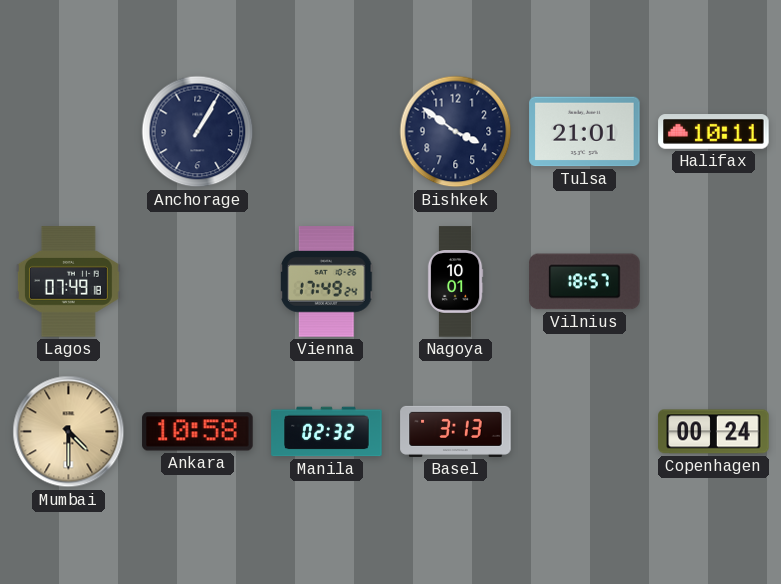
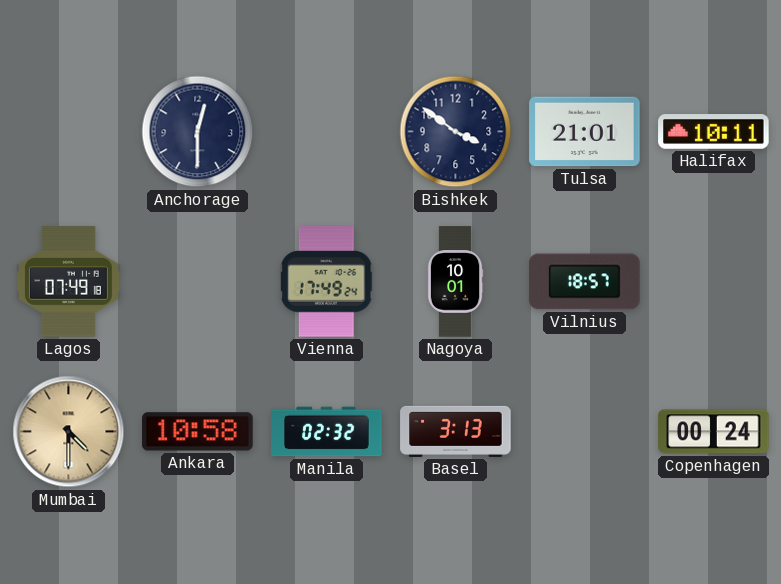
Anchorage: 1:05 -> 12:30 (198, 132)
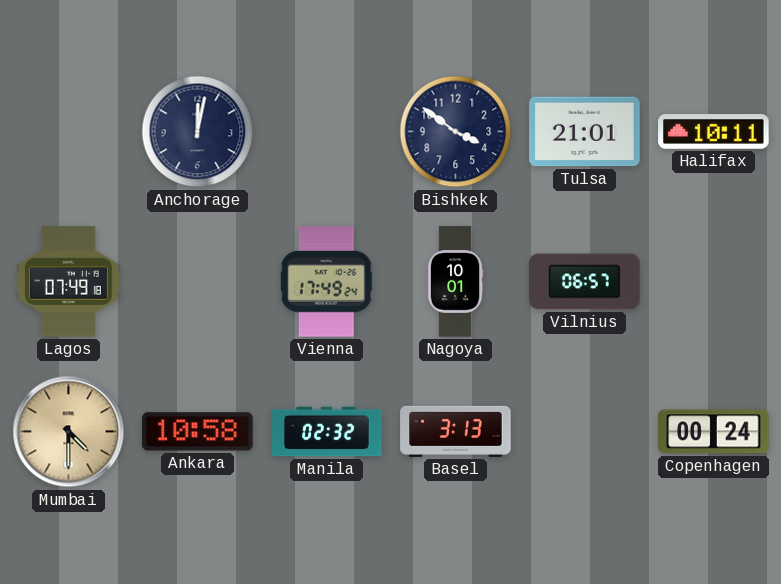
Anchorage: 12:30 -> 12:02 (198, 132)
Vilnius: 18:57 -> 06:57 (585, 282)
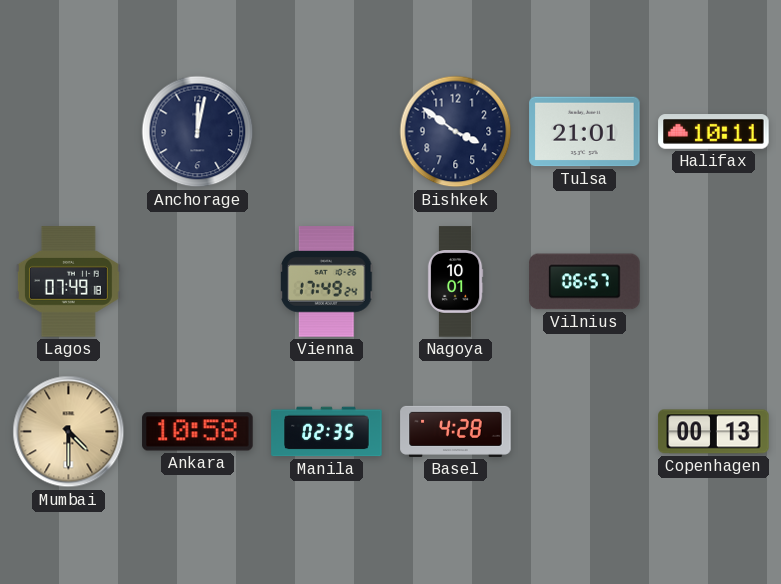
Manila: 02:32 -> 02:35 (327, 432)
Basel: 3:13 -> 4:28 (456, 431)
Copenhagen: 00:24 -> 00:13 (714, 432)
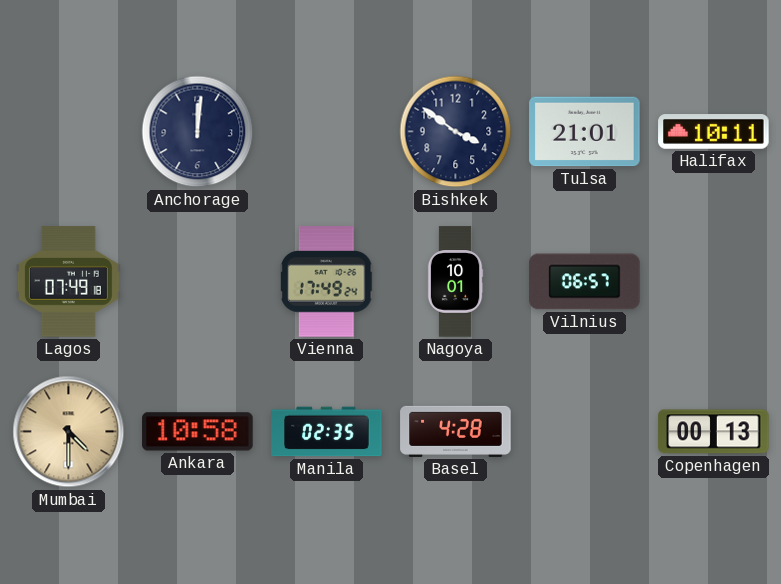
Anchorage: 12:02 -> 12:01 (198, 132)
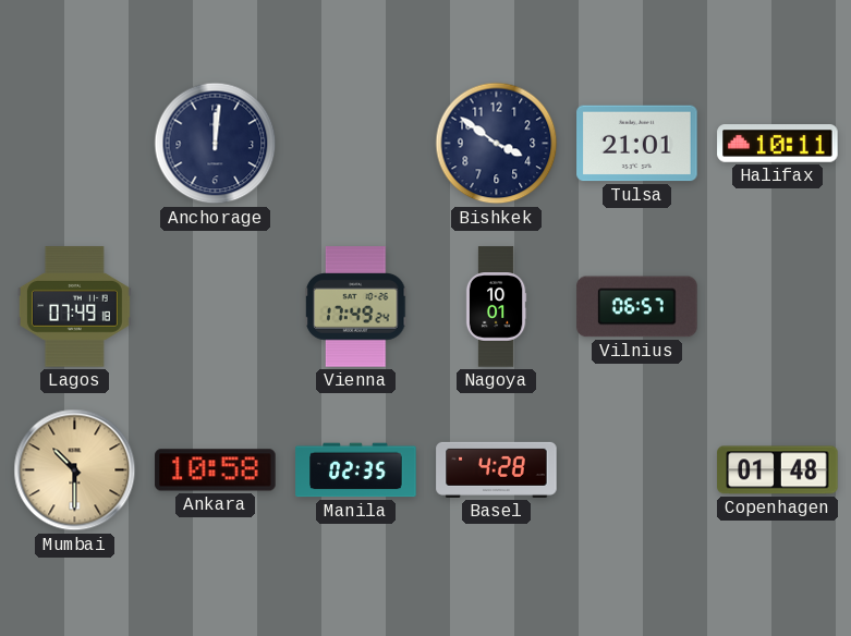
Mumbai: 4:30 -> 10:30 (75, 470)
Copenhagen: 00:13 -> 01:48 (778, 470)
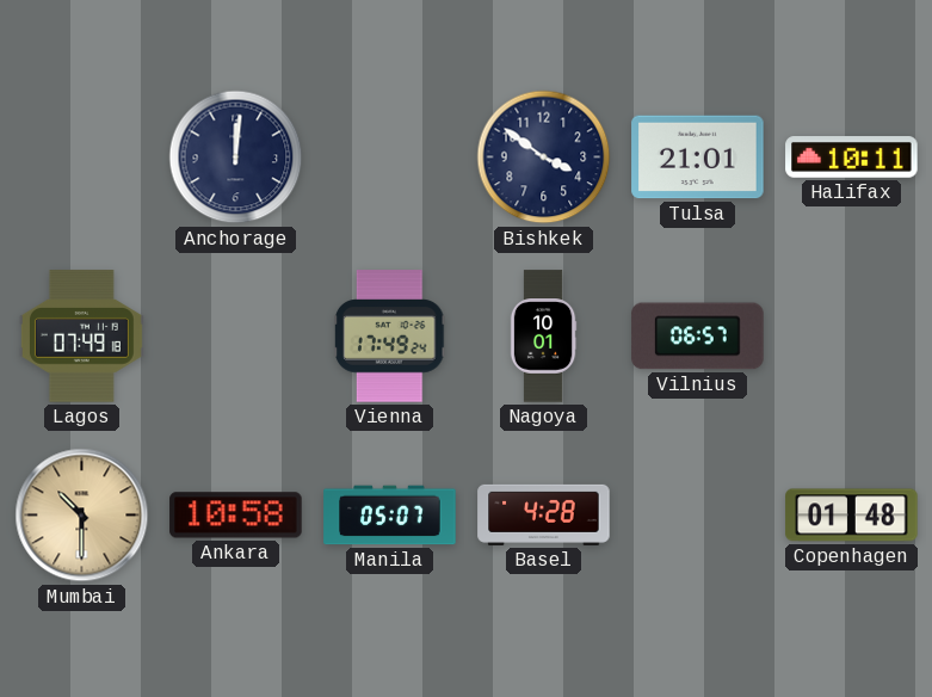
Manila: 02:35 -> 05:07 (390, 516)
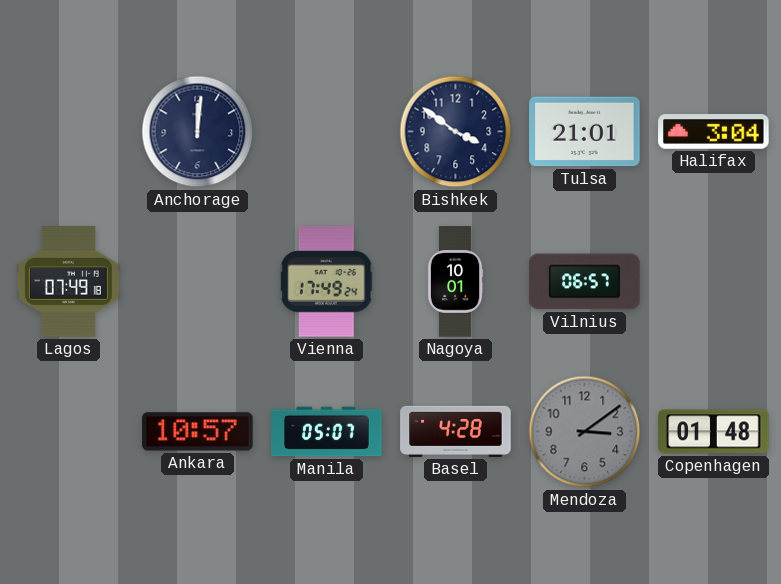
Halifax: 10:11 -> 3:04 (714, 132)
Mumbai: 10:30 -> none (82, 516)
Ankara: 10:58 -> 10:57 (198, 432)
Mendoza: none -> 3:09 (585, 432)
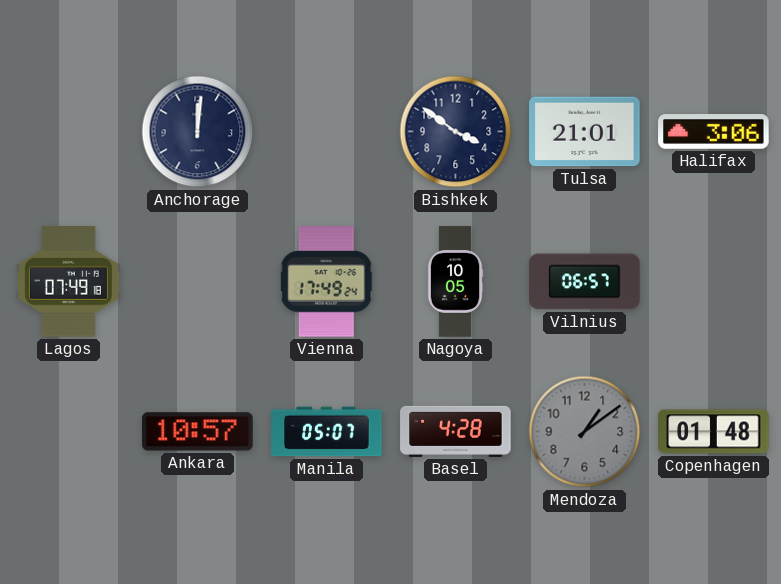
Halifax: 3:04 -> 3:06 (714, 132)
Nagoya: 10:01 -> 10:05 (455, 282)
Mendoza: 3:09 -> 1:09 (585, 432)
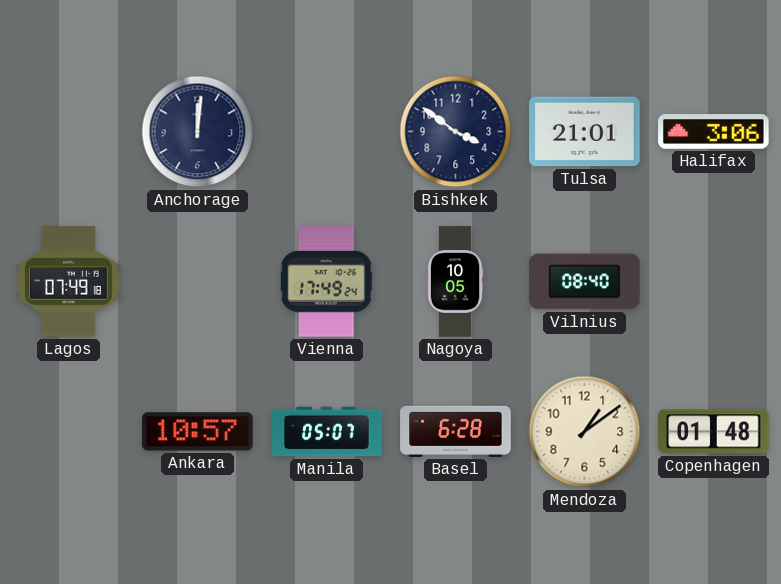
Vilnius: 06:57 -> 08:40 (585, 282)
Basel: 4:28 -> 6:28 (456, 431)
Mendoza dial: grey -> cream (585, 432)
